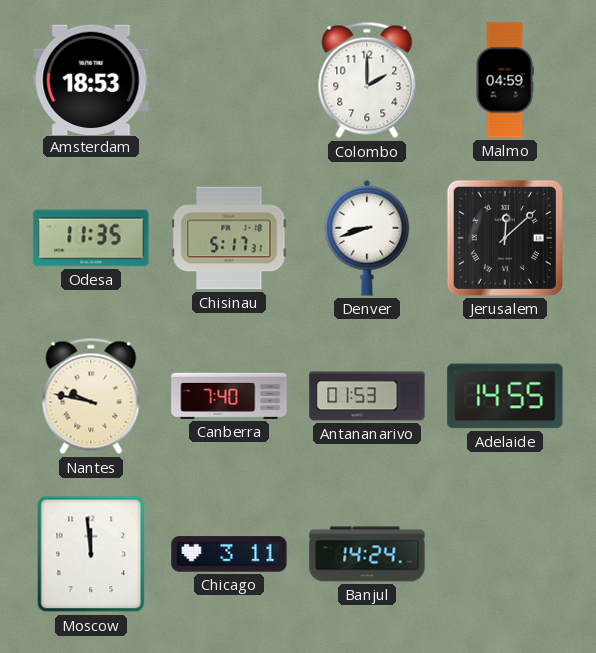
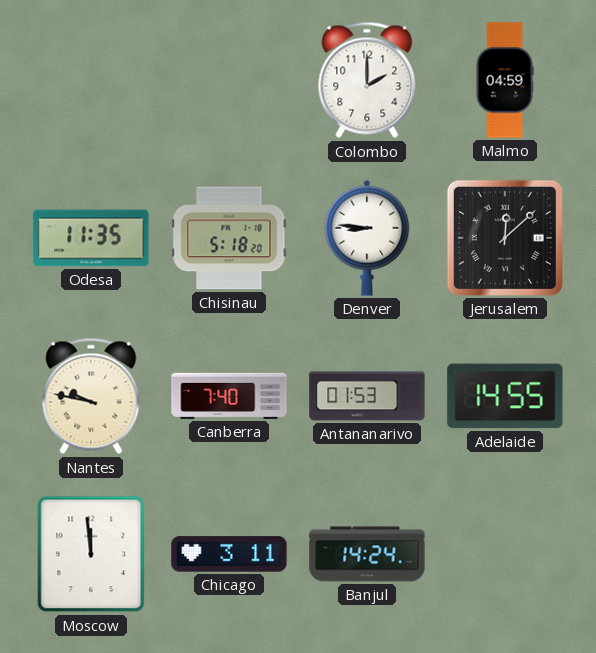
Amsterdam: 18:53 -> none (91, 79)
Chisinau: 5:17 -> 5:18 (229, 238)
Denver: 8:42 -> 8:46 (367, 238)
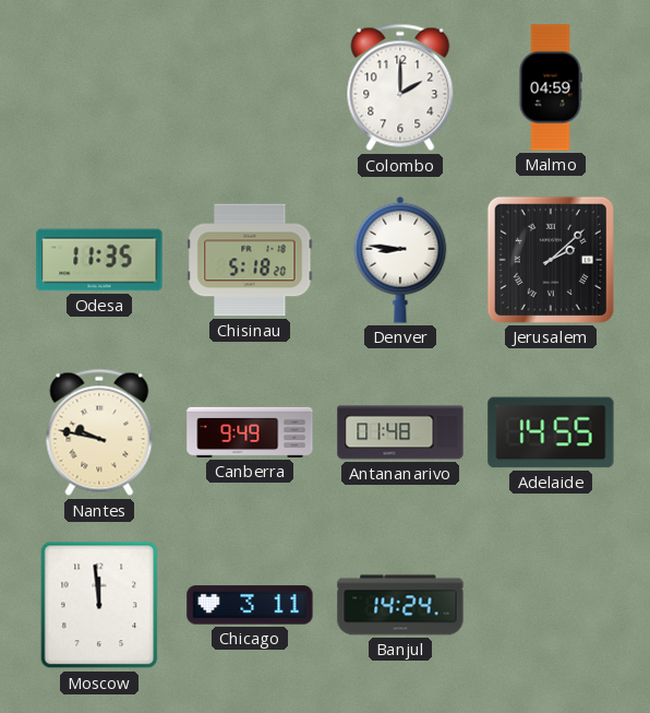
Jerusalem: 12:08 -> 2:08 (551, 260)
Canberra: 7:40 -> 9:49 (250, 432)
Antananarivo: 01:53 -> 01:48 (400, 432)
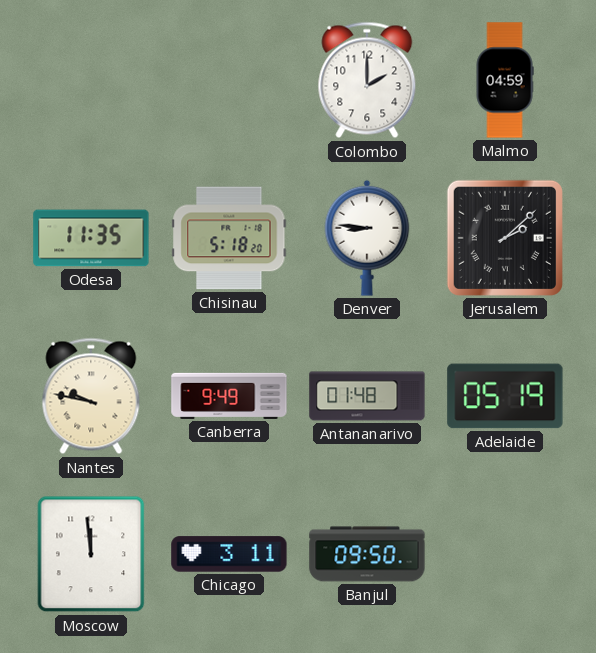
Adelaide: 14:55 -> 05:19 (505, 396)
Banjul: 14:24 -> 09:50 (367, 554)
